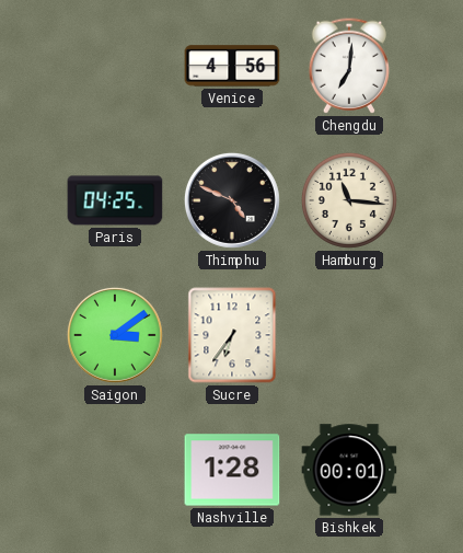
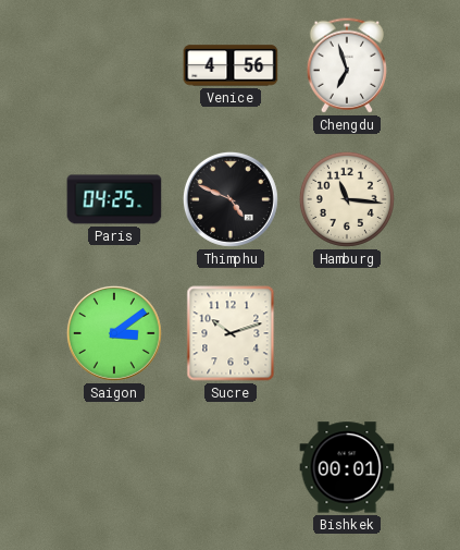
Chengdu: 7:01 -> 6:57 (346, 65)
Sucre: 6:36 -> 10:12 (231, 333)
Nashville: 1:28 -> none (232, 470)
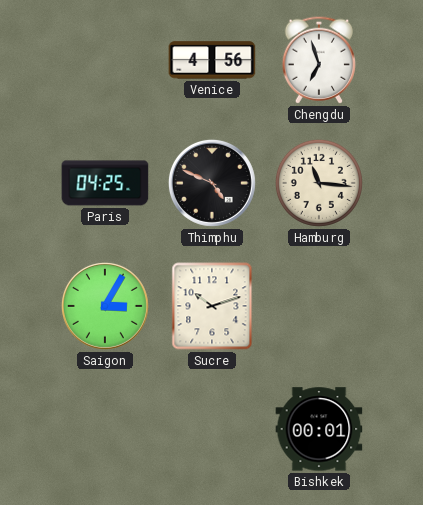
Saigon: 3:09 -> 3:05 (105, 306)
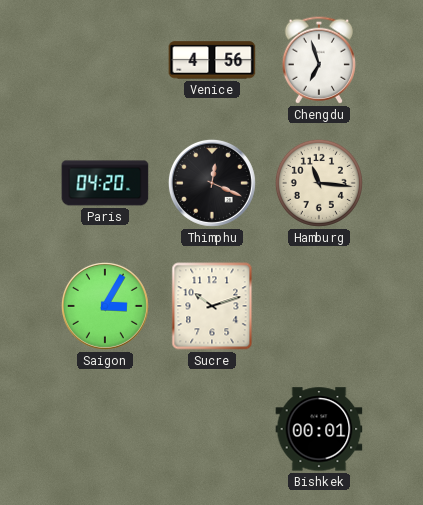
Paris: 04:25 -> 04:20 (105, 183)
Thimphu: 4:49 -> 12:19 (212, 183)
